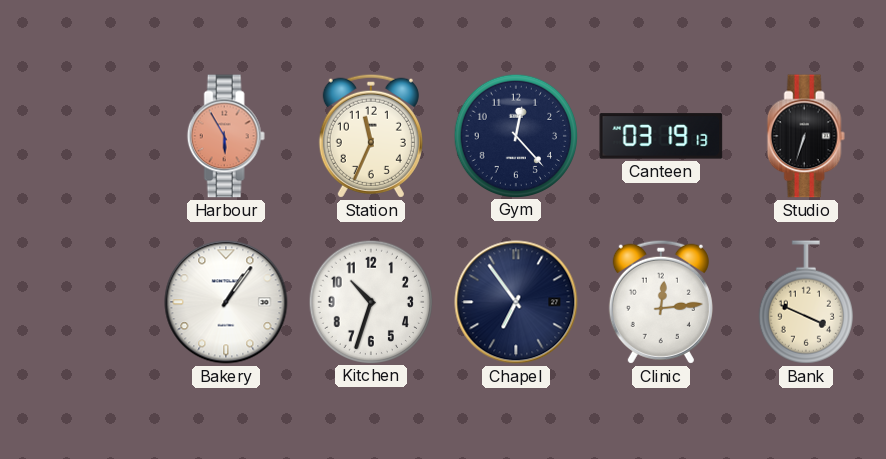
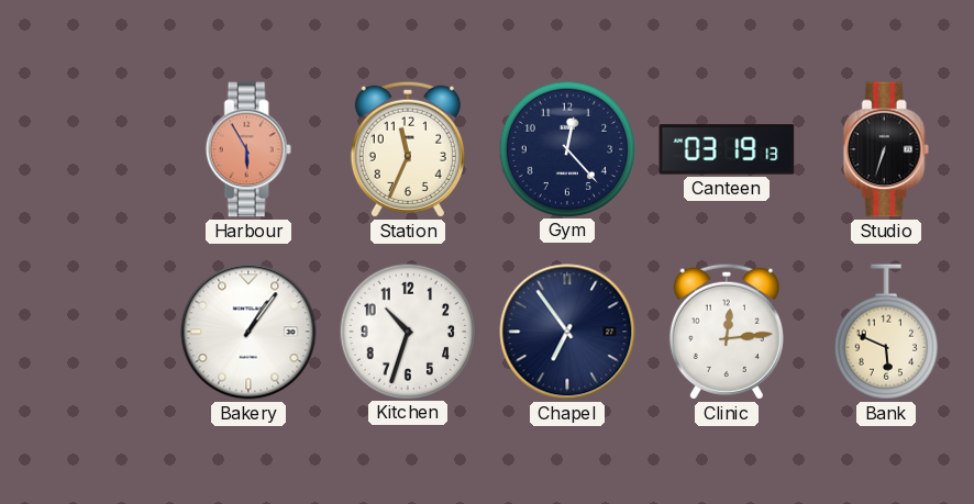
Bank: 3:49 -> 5:49 (886, 332)
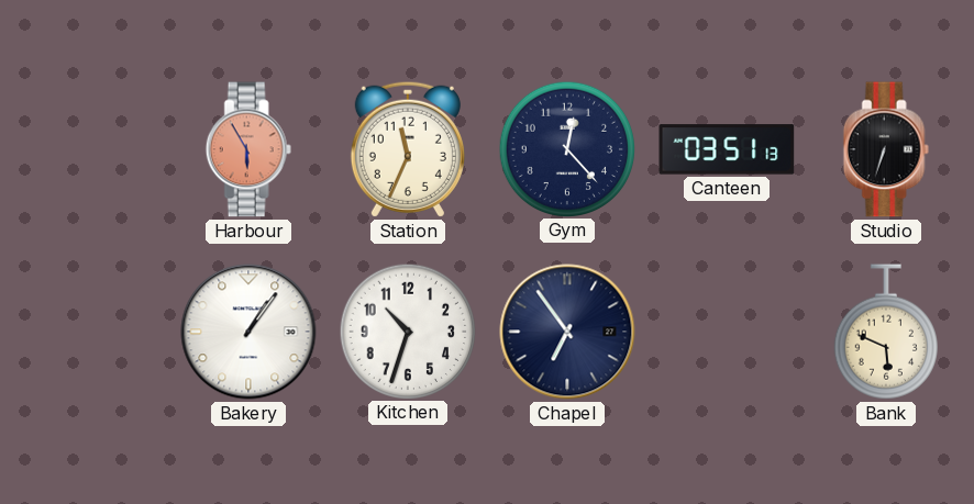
Canteen: 03:19 -> 03:51 (727, 149)
Clinic: 12:14 -> none (727, 332)
